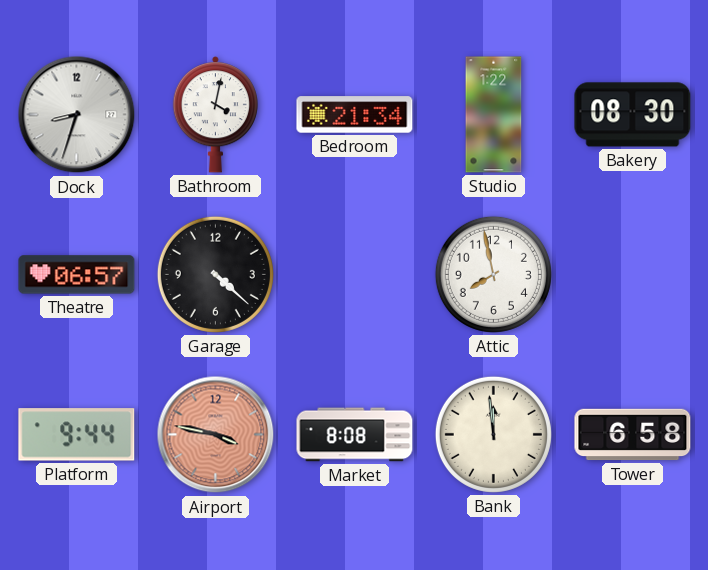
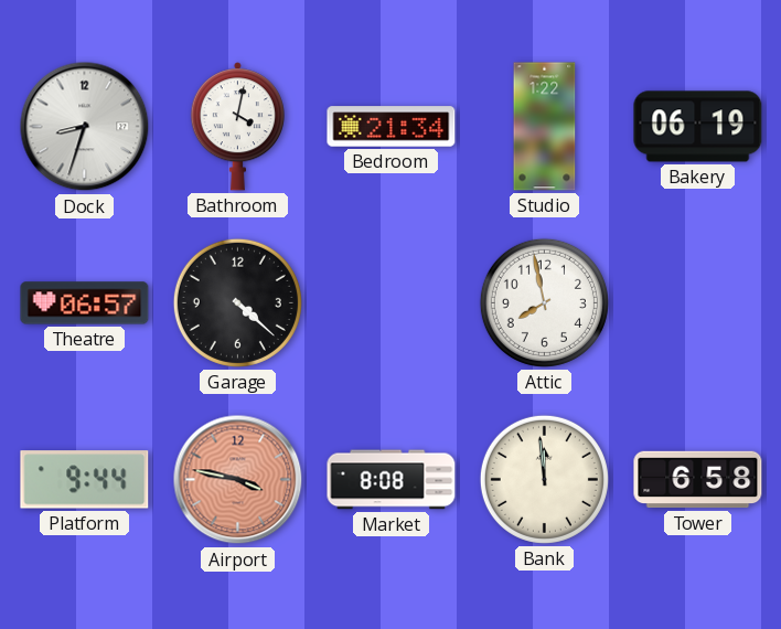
Bakery: 08:30 -> 06:19 (698, 127)
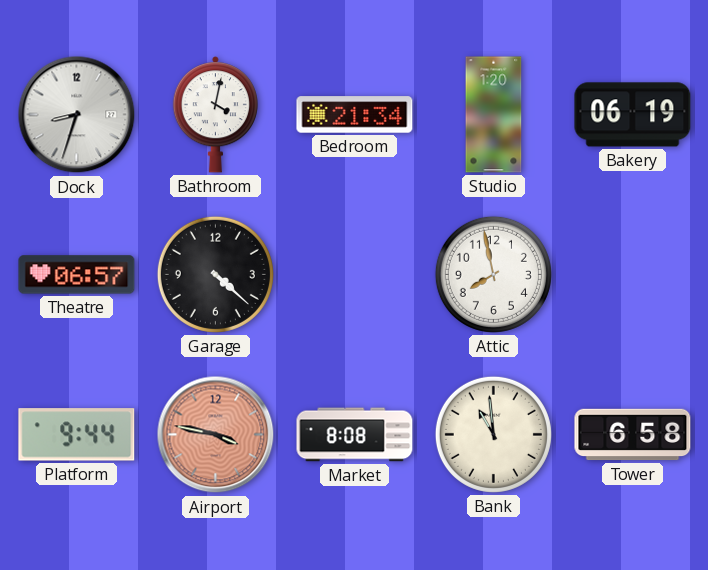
Studio: 1:22 -> 1:20 (494, 115)
Bank: 11:59 -> 10:59 (493, 434)
